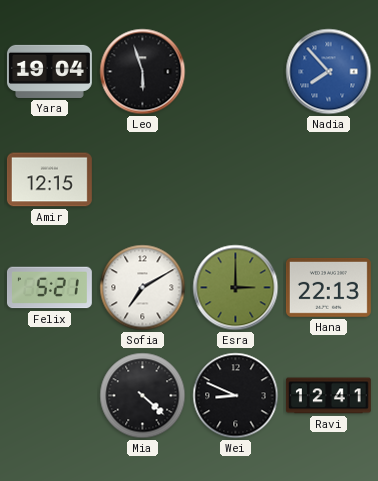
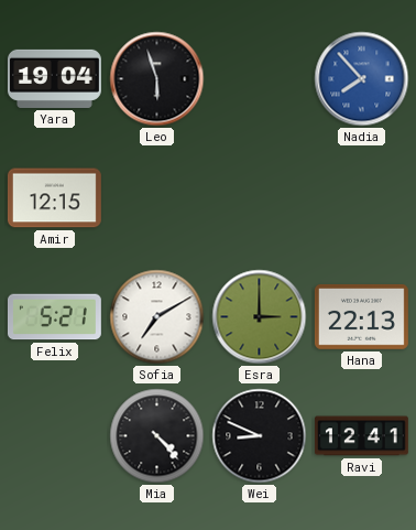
Mia: 4:22 -> 4:23 (157, 436)
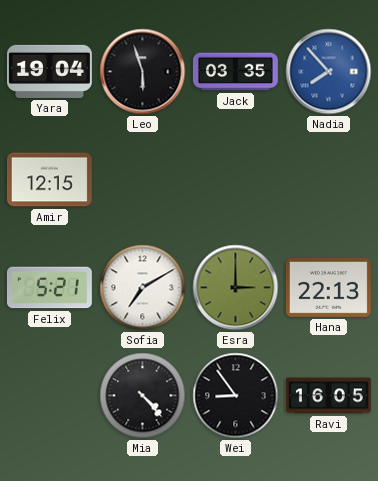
Jack: none -> 03:35 (235, 72)
Wei: 8:49 -> 8:54 (236, 396)
Ravi: 12:41 -> 16:05 (328, 396)
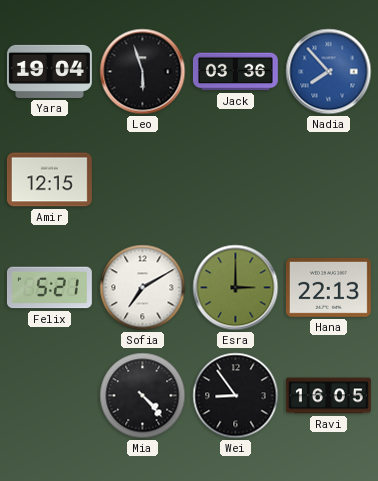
Jack: 03:35 -> 03:36 (235, 72)
